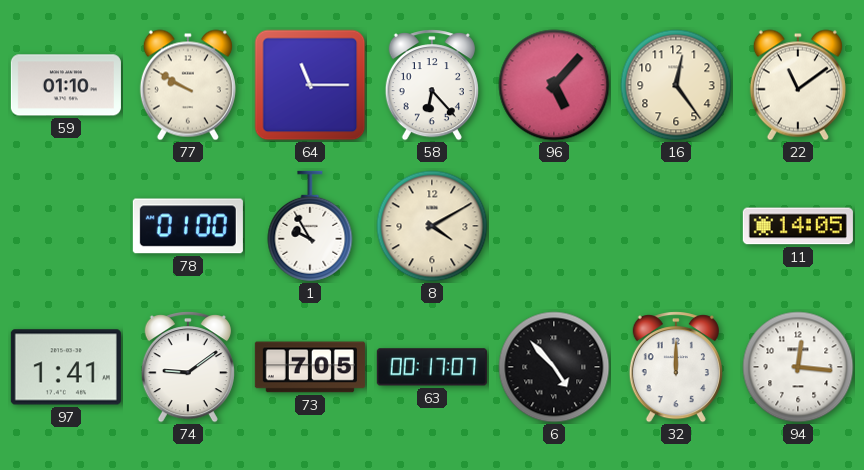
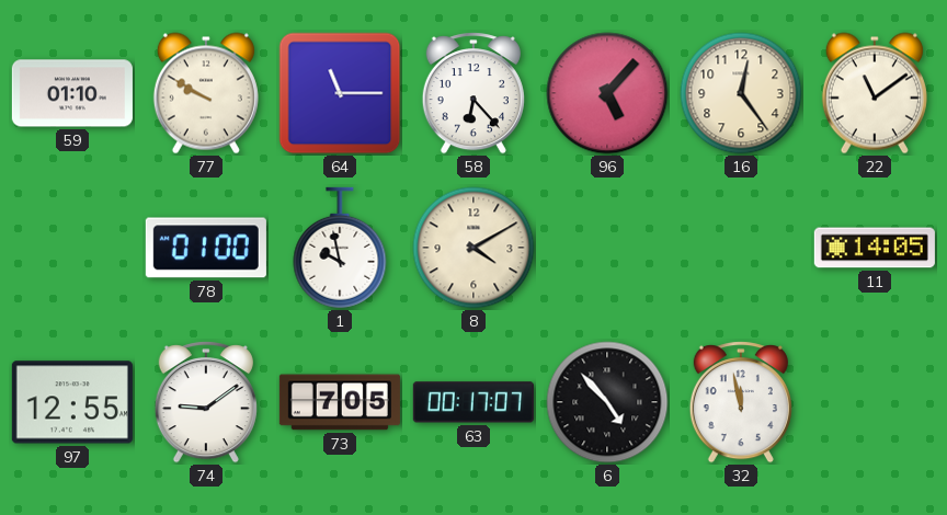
1: 9:55 -> 9:58 (340, 248)
97: 1:41 -> 12:55 (72, 402)
32: 12:00 -> 11:58 (741, 402)
94: 12:16 -> none (798, 367)
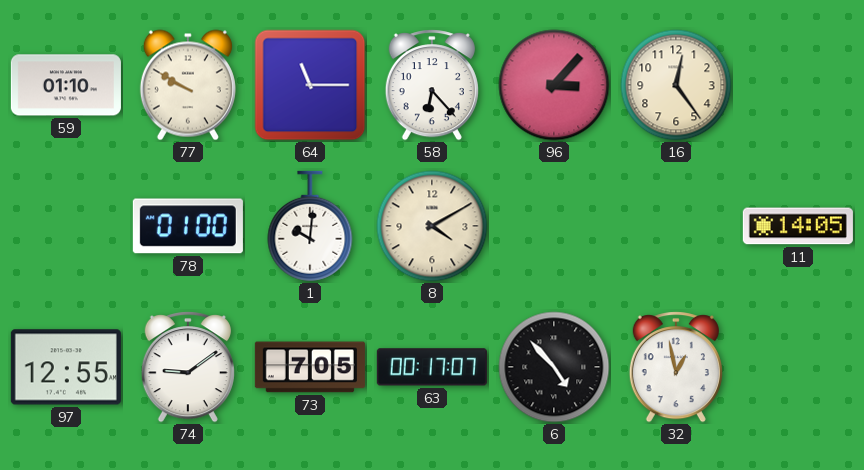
96: 5:07 -> 3:07 (554, 85)
22: 11:09 -> none (875, 93)
1: 9:58 -> 10:01 (310, 226)
32: 11:58 -> 12:58 (676, 367)
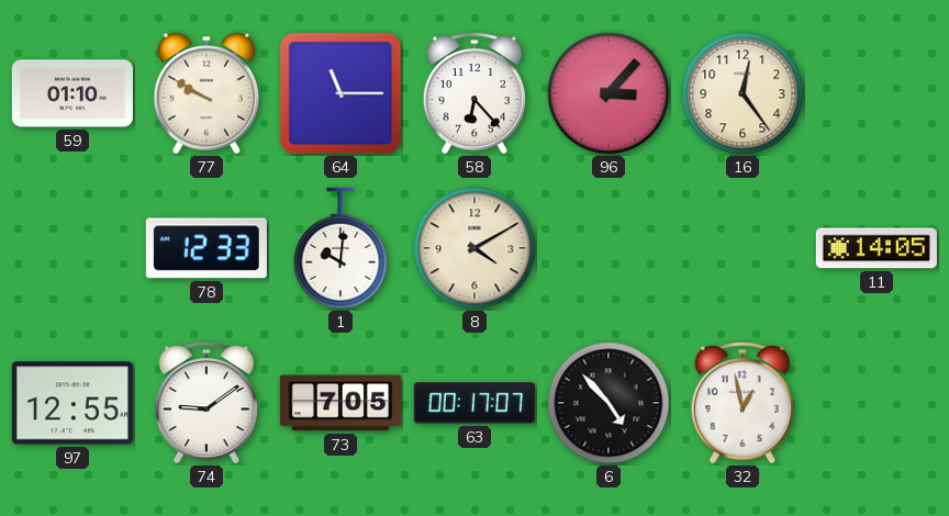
78: 01:00 -> 12:33 (206, 248)
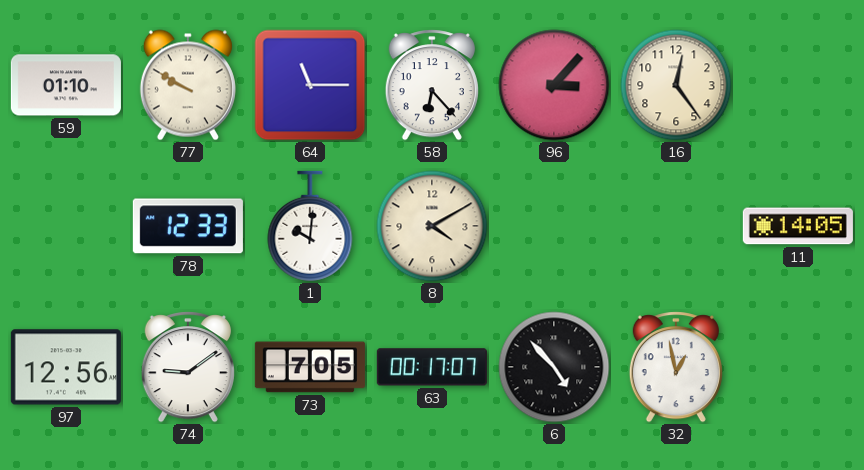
97: 12:55 -> 12:56 (66, 367)
